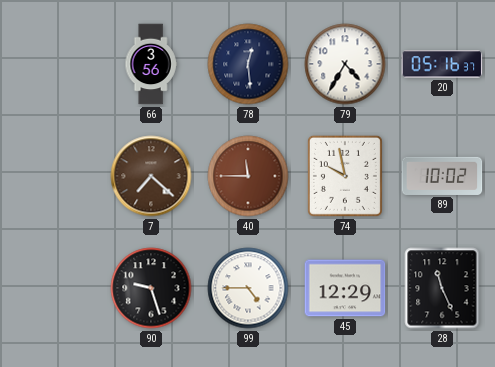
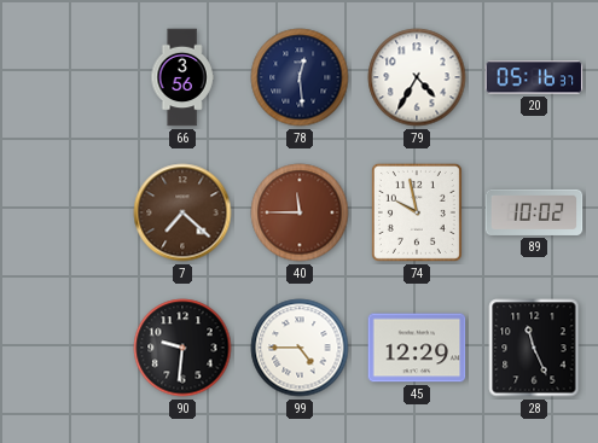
90: 9:27 -> 9:31 (182, 348)
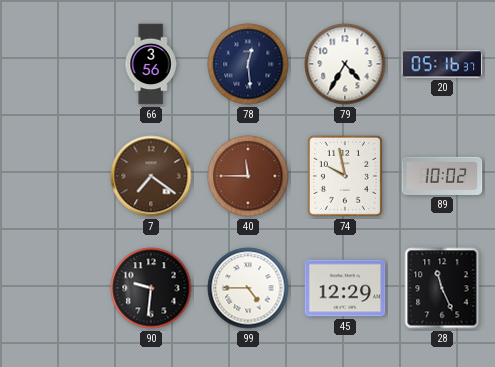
7: 7:22 -> 7:21 (151, 176)
